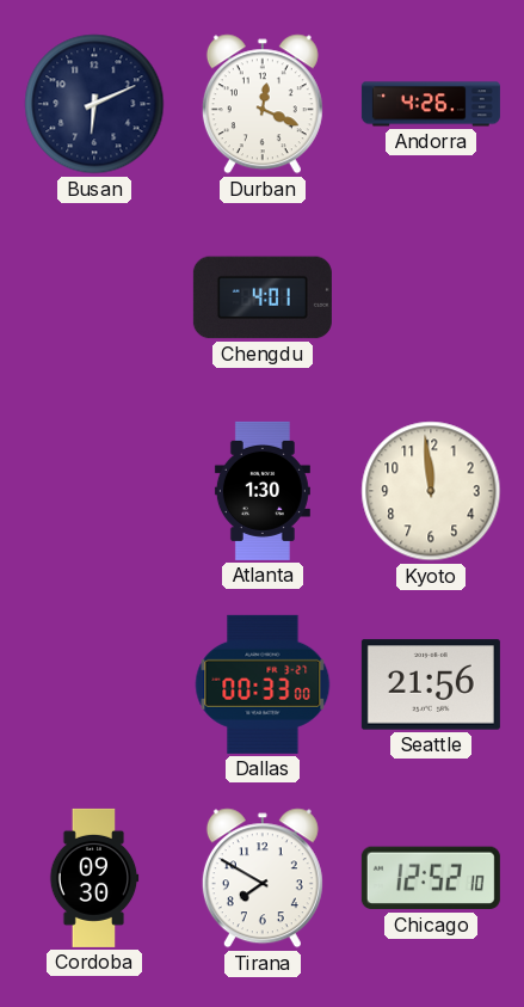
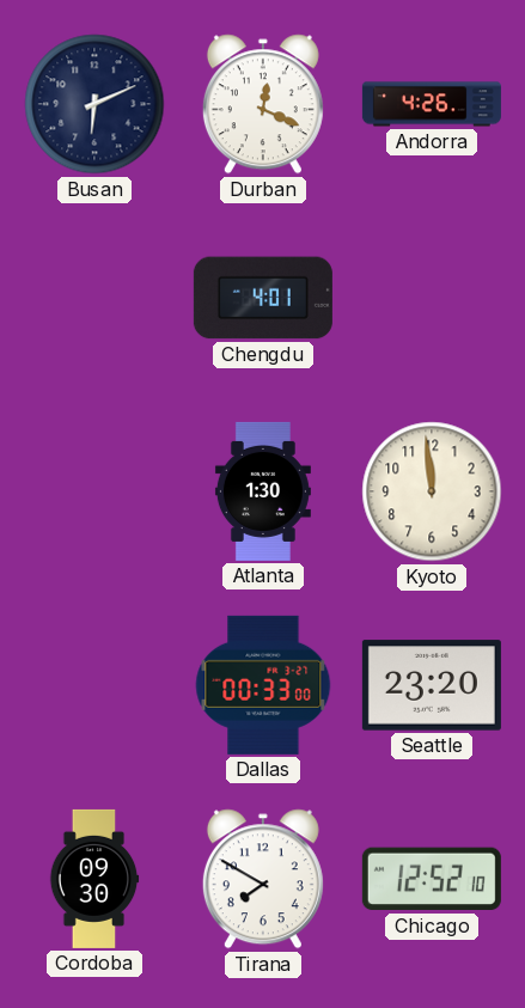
Seattle: 21:56 -> 23:20 (432, 685)
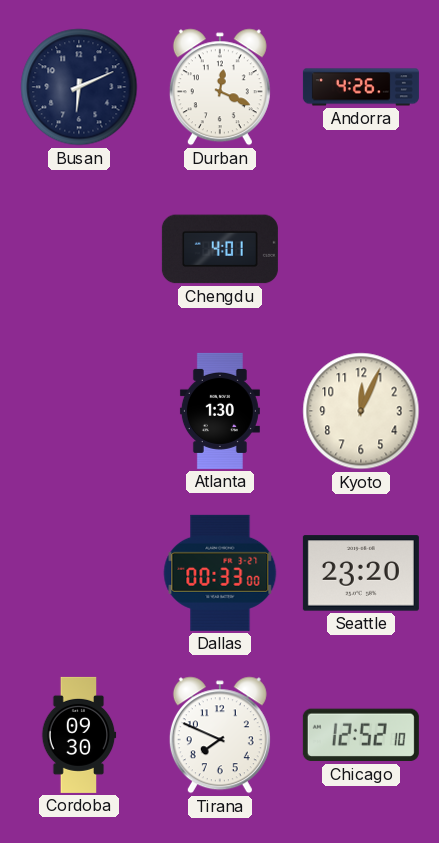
Kyoto: 11:59 -> 12:04 (361, 411)
Tirana: 7:50 -> 7:49 (220, 735)
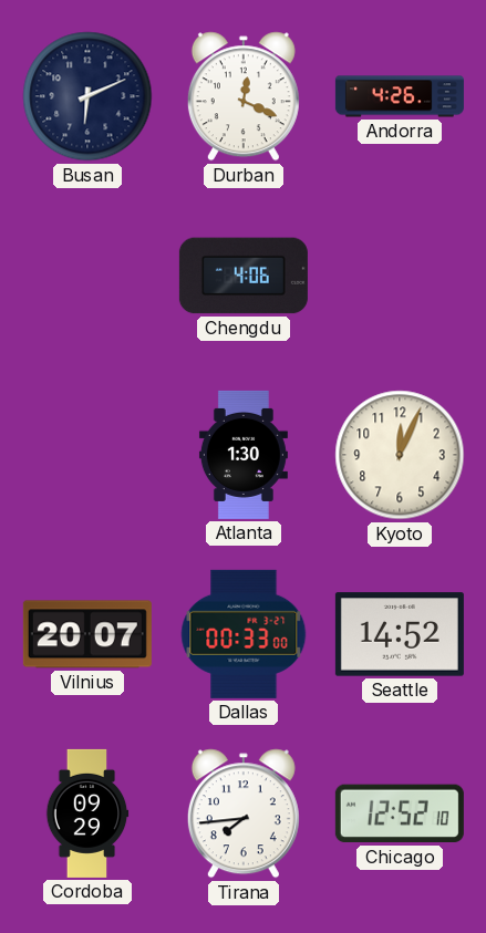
Chengdu: 4:01 -> 4:06 (244, 276)
Vilnius: none -> 20:07 (87, 634)
Seattle: 23:20 -> 14:52 (400, 634)
Cordoba: 09:30 -> 09:29 (87, 813)
Tirana: 7:49 -> 7:44 (244, 813)
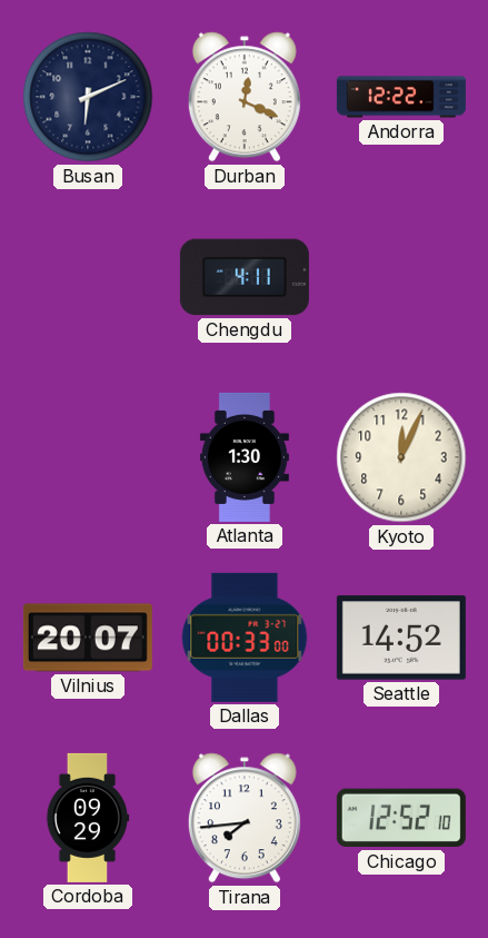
Andorra: 4:26 -> 12:22 (401, 97)
Chengdu: 4:06 -> 4:11 (245, 277)
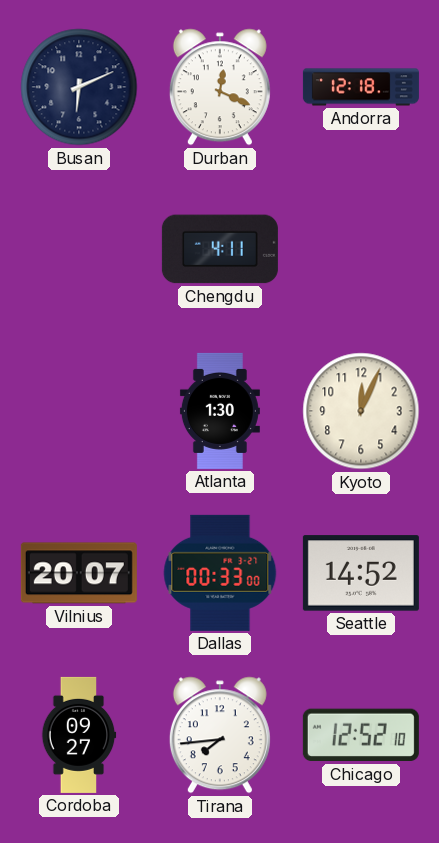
Andorra: 12:22 -> 12:18 (361, 87)
Cordoba: 09:29 -> 09:27 (79, 735)
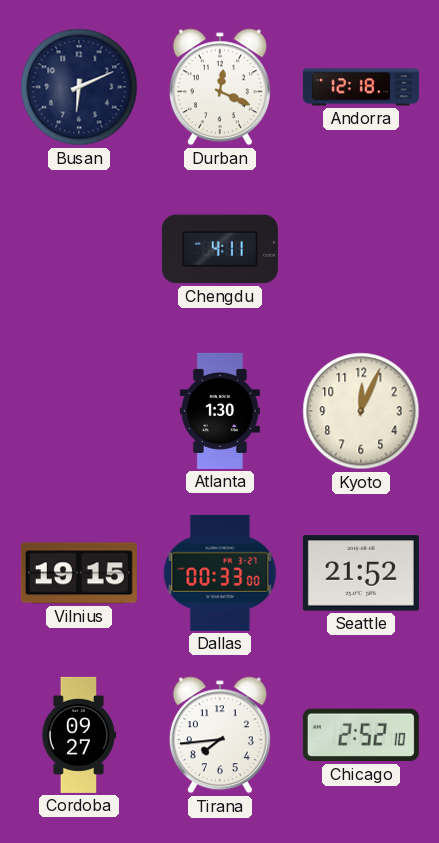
Vilnius: 20:07 -> 19:15 (79, 573)
Seattle: 14:52 -> 21:52 (361, 573)
Chicago: 12:52 -> 2:52 (361, 735)
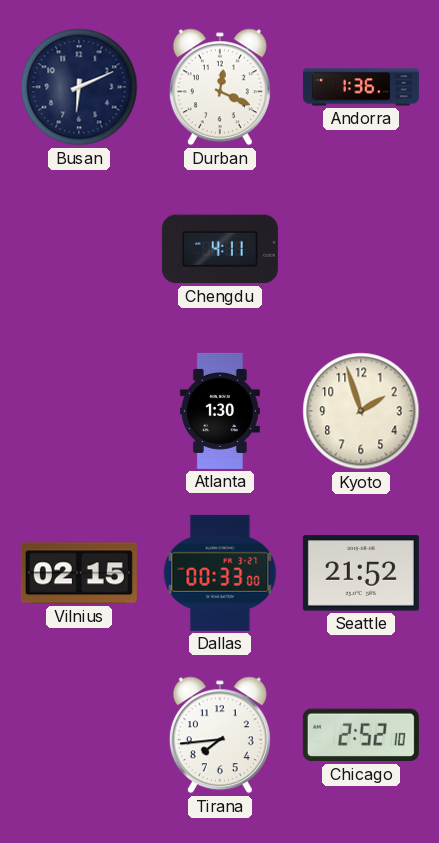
Andorra: 12:18 -> 1:36 (361, 87)
Kyoto: 12:04 -> 1:57 (361, 411)
Vilnius: 19:15 -> 02:15 (79, 573)
Cordoba: 09:27 -> none (79, 735)
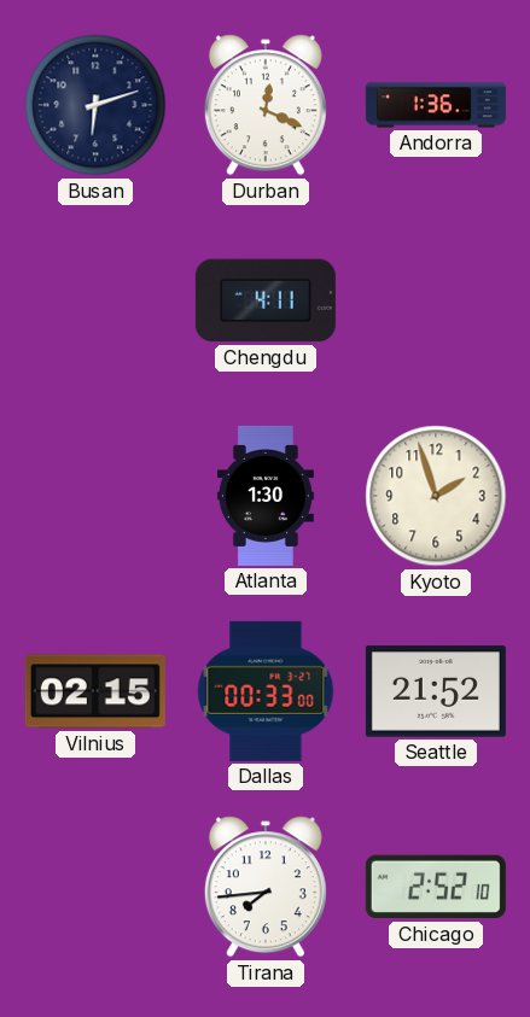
Busan: 6:11 -> 6:12 (95, 105)
